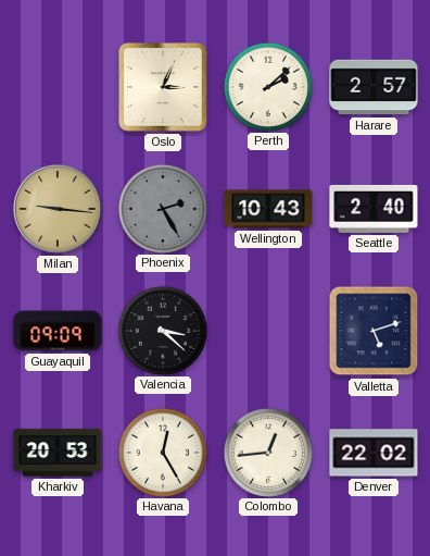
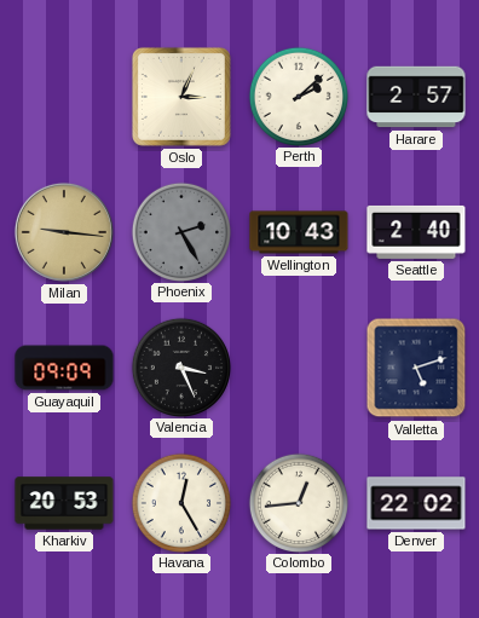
Valencia: 3:22 -> 3:26 (180, 366)
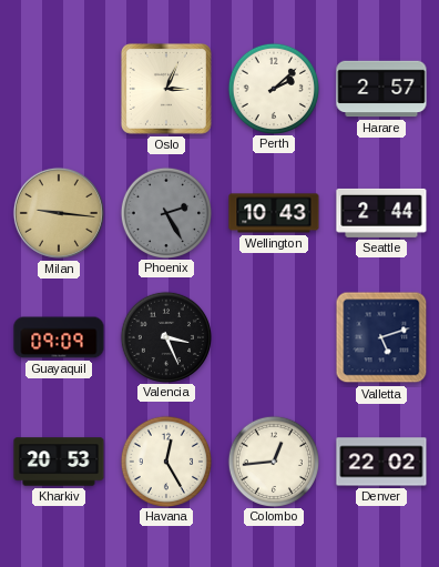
Seattle: 2:40 -> 2:44 (381, 213)
